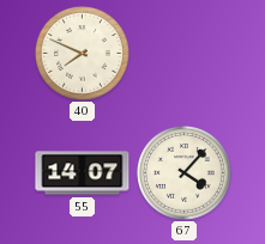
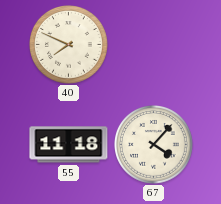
55: 14:07 -> 11:18 (69, 145)
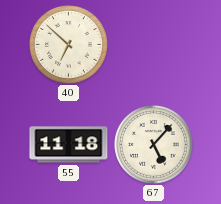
40: 7:49 -> 6:52 (69, 45)
67: 4:07 -> 5:07 (154, 145)
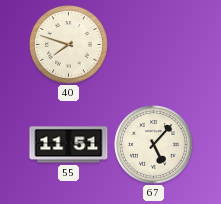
40: 6:52 -> 7:48 (69, 45)
55: 11:18 -> 11:51 (69, 145)
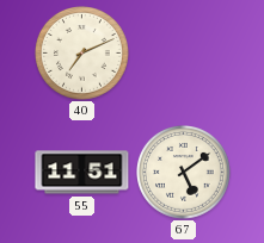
40: 7:48 -> 7:11 (82, 54)
67: 5:07 -> 5:09 (184, 173)
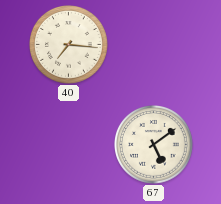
40: 7:11 -> 7:16 (69, 45)
55: 11:51 -> none (82, 173)
